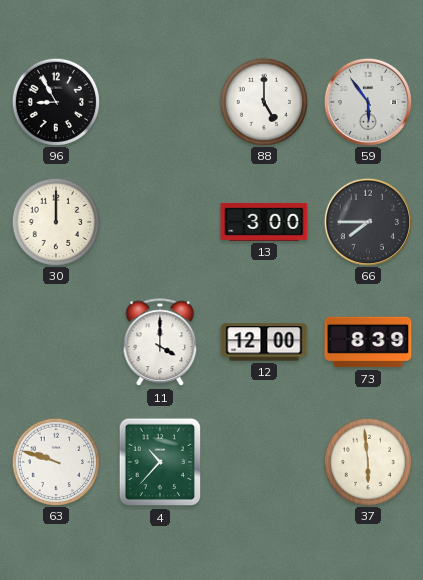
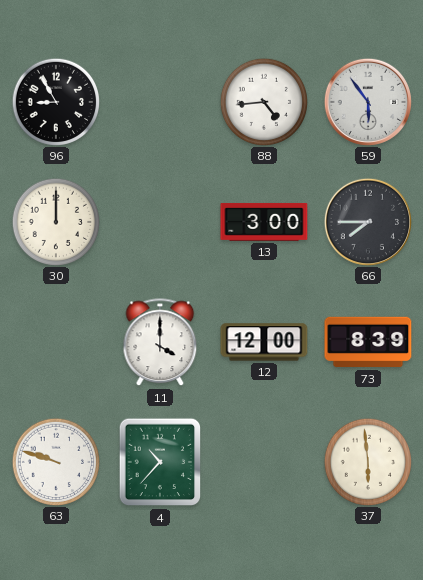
88: 5:00 -> 4:44 (263, 101)
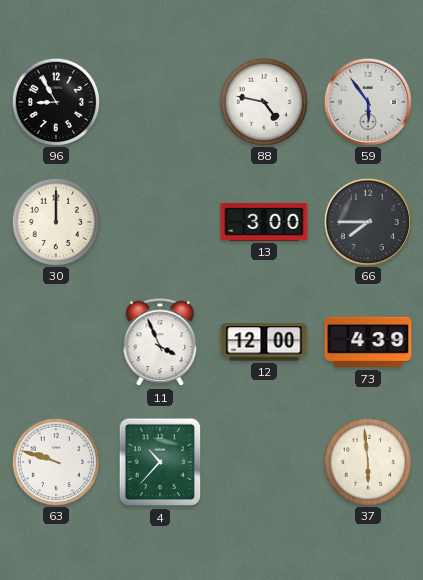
88: 4:44 -> 4:47 (263, 101)
11: 4:00 -> 3:56 (160, 343)
73: 8:39 -> 4:39 (368, 342)
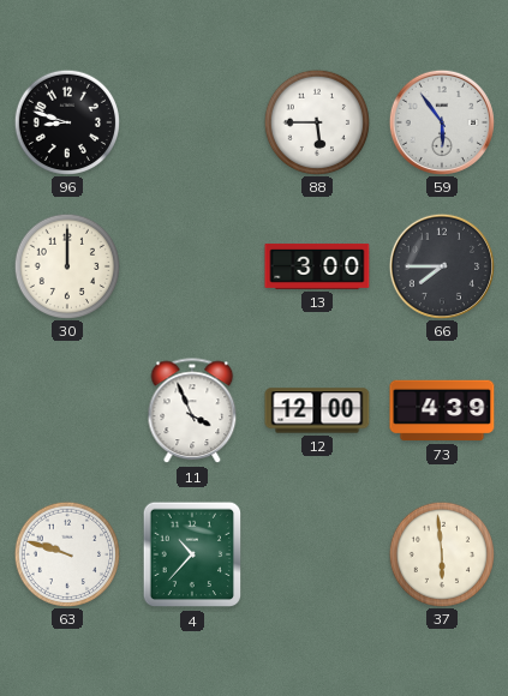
96: 8:55 -> 8:48 (66, 121)
88: 4:47 -> 5:45 (316, 121)
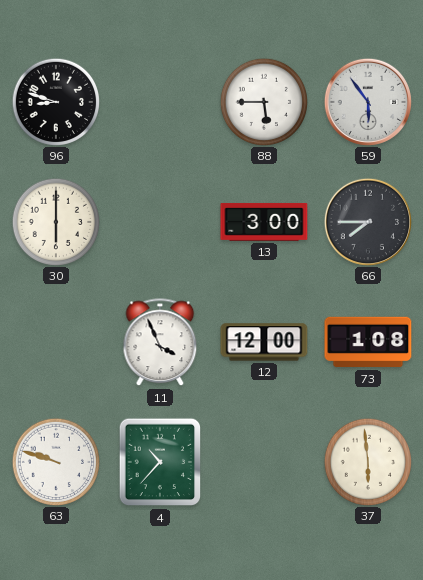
30: 12:00 -> 6:00 (55, 221)
73: 4:39 -> 1:08 (368, 342)
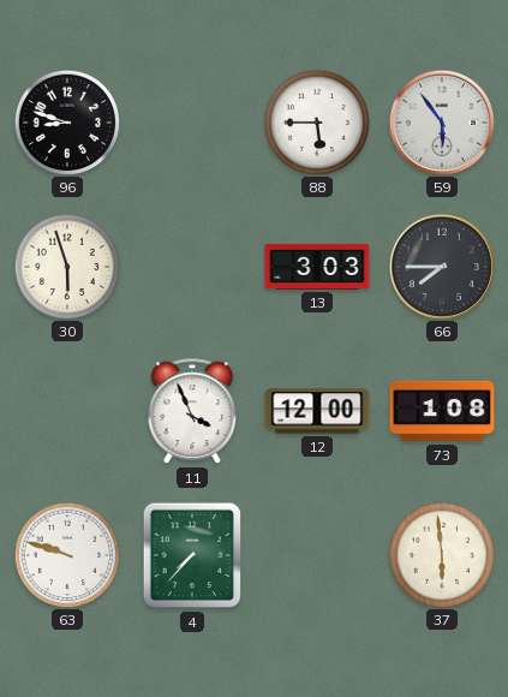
30: 6:00 -> 5:57 (66, 266)
13: 3:00 -> 3:03 (317, 267)
4: 10:37 -> 7:37 (192, 555)
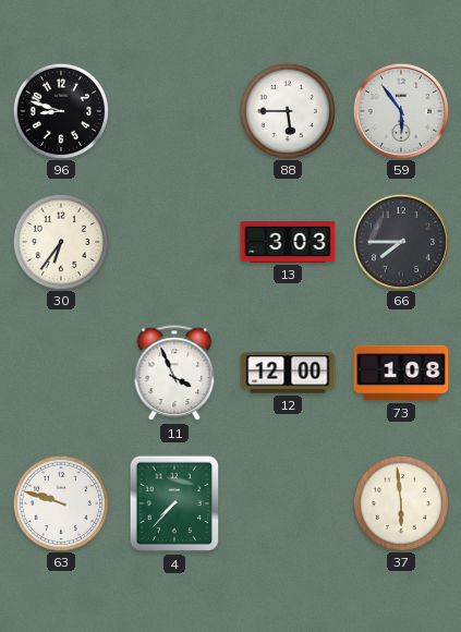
30: 5:57 -> 6:36 (60, 241)
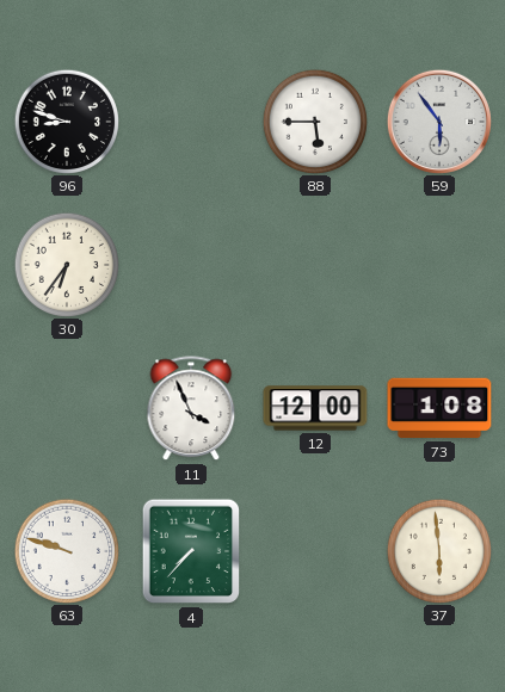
13: 3:03 -> none (288, 242)
66: 7:45 -> none (400, 241)
